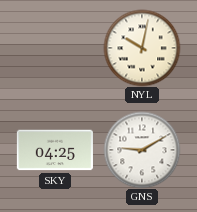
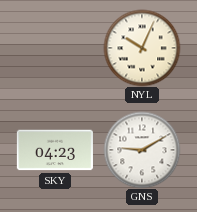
NYL: 10:02 -> 10:04 (142, 48)
SKY: 04:25 -> 04:23 (55, 150)
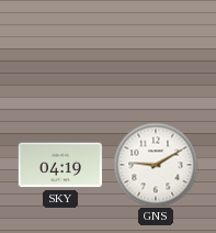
NYL: 10:04 -> none (142, 48)
SKY: 04:23 -> 04:19 (60, 165)
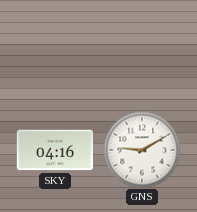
SKY: 04:19 -> 04:16 (55, 150)
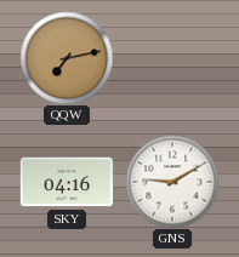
QQW: none -> 7:13 (67, 58)
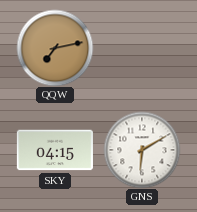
SKY: 04:16 -> 04:15 (55, 150)
GNS: 9:10 -> 6:10 (142, 150)
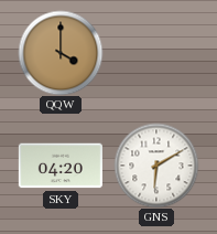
QQW: 7:13 -> 4:00 (61, 53)
SKY: 04:15 -> 04:20 (61, 166)
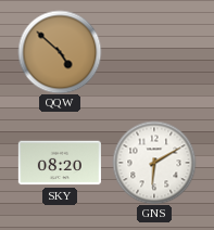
QQW: 4:00 -> 4:52 (60, 52)
SKY: 04:20 -> 08:20 (60, 163)
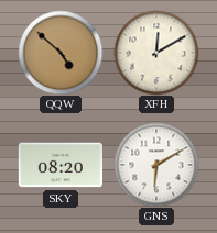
XFH: none -> 12:10 (156, 53)
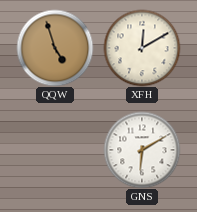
QQW: 4:52 -> 4:57 (55, 48)
SKY: 08:20 -> none (61, 165)
